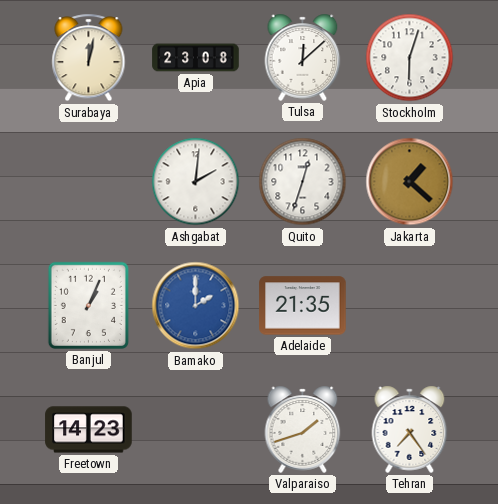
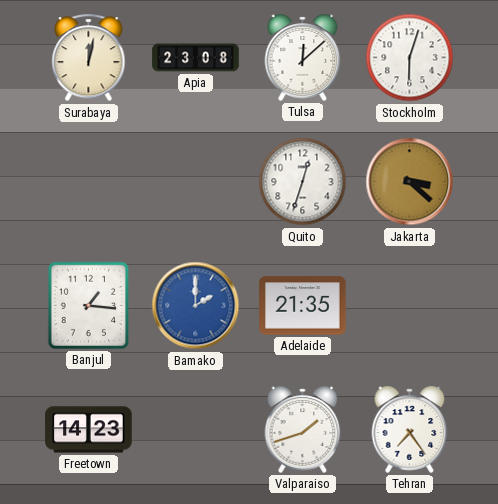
Ashgabat: 2:01 -> none (196, 182)
Jakarta: 1:22 -> 3:22 (410, 182)
Banjul: 1:04 -> 1:16 (88, 305)
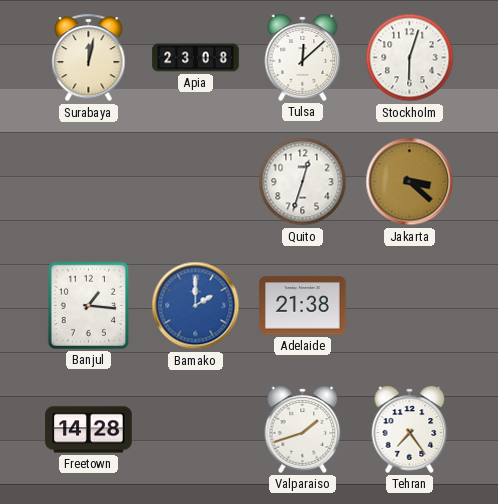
Adelaide: 21:35 -> 21:38 (303, 306)
Freetown: 14:23 -> 14:28 (89, 430)
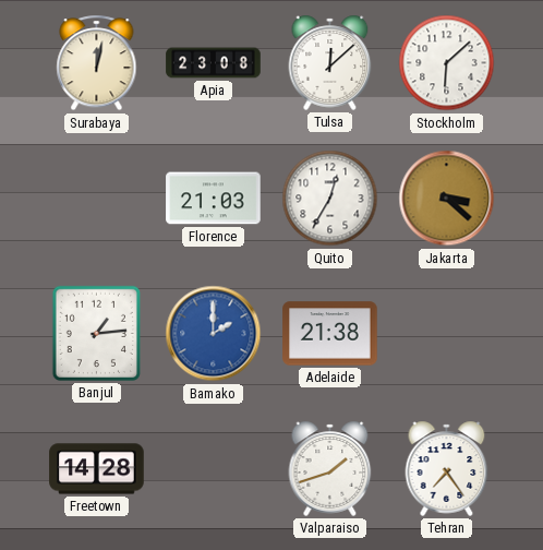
Stockholm: 6:03 -> 6:08 (447, 63)
Florence: none -> 21:03 (214, 199)
Quito: 12:33 -> 12:35 (330, 199)
Banjul: 1:16 -> 1:14 (96, 333)
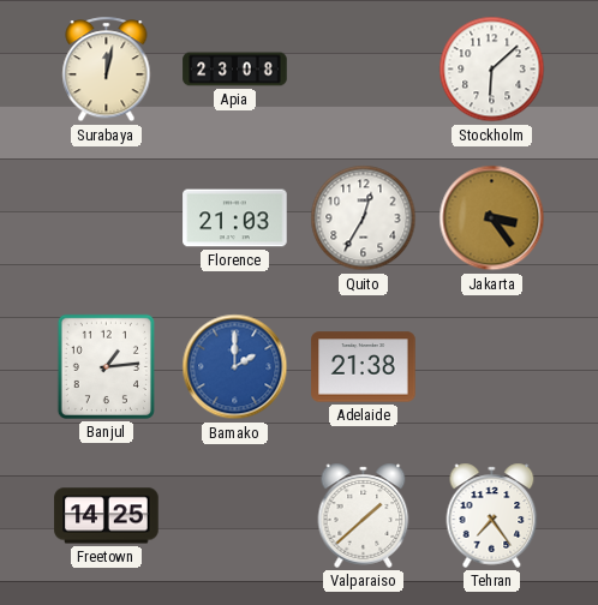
Tulsa: 12:08 -> none (330, 62)
Jakarta: 3:22 -> 3:24 (492, 218)
Freetown: 14:28 -> 14:25 (107, 516)
Valparaiso: 1:42 -> 1:38 (364, 515)
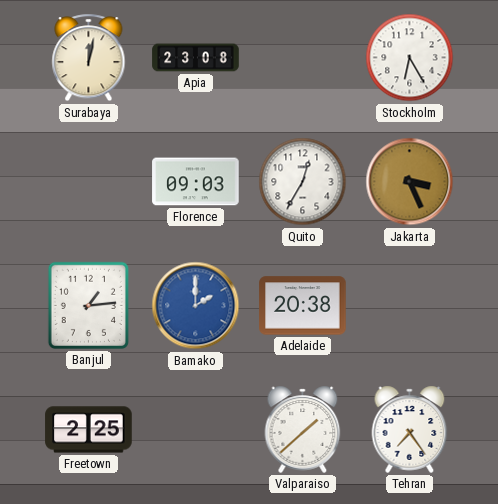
Stockholm: 6:08 -> 6:25 (410, 58)
Florence: 21:03 -> 09:03 (196, 182)
Jakarta: 3:24 -> 3:26 (410, 182)
Adelaide: 21:38 -> 20:38 (303, 306)
Freetown: 14:25 -> 2:25 (89, 430)
